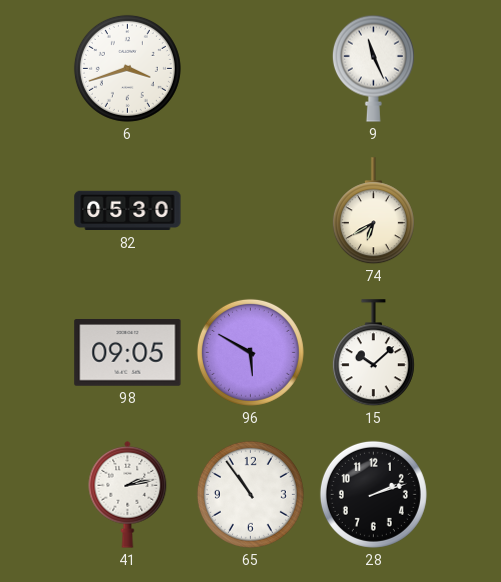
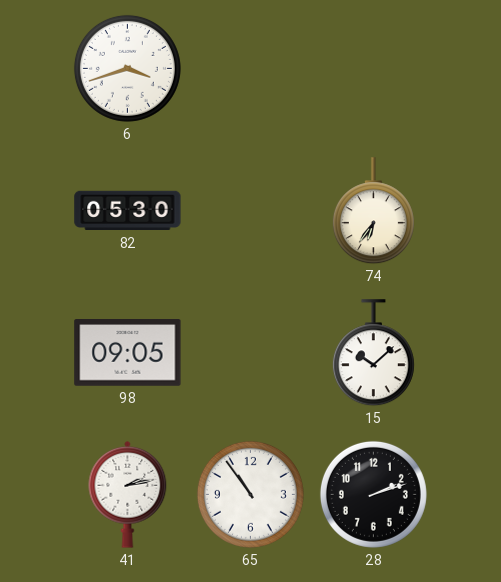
9: 11:26 -> none (373, 68)
74: 6:40 -> 6:36 (373, 211)
96: 5:50 -> none (250, 352)
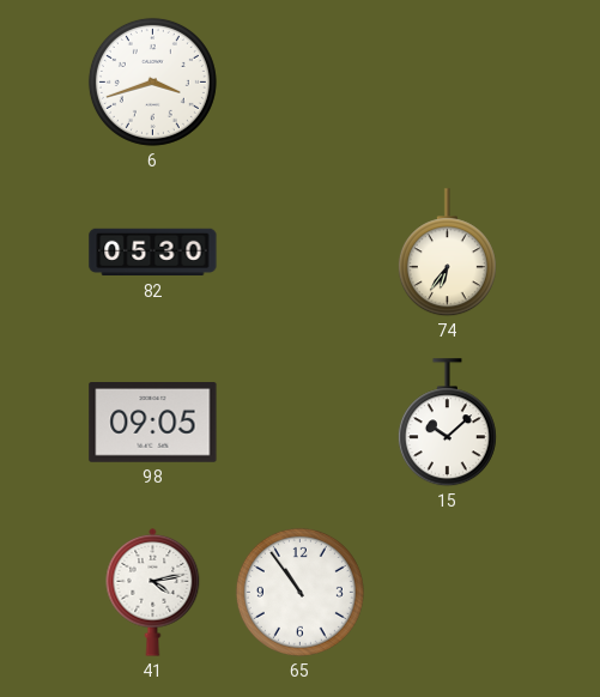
41: 2:13 -> 4:13 (153, 592)
28: 2:12 -> none (373, 494)
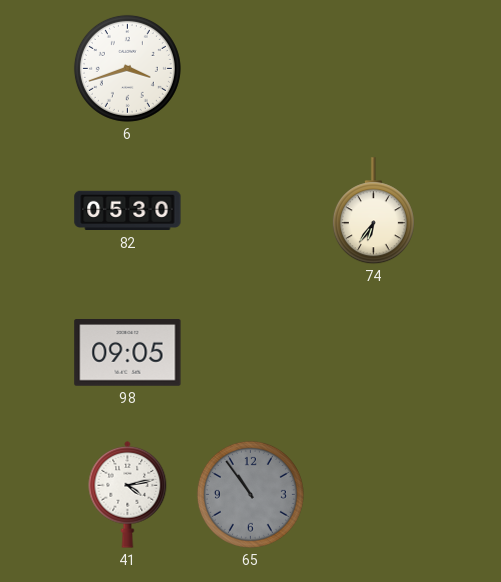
15: 10:08 -> none (447, 423)
65 dial: white -> grey (250, 494)
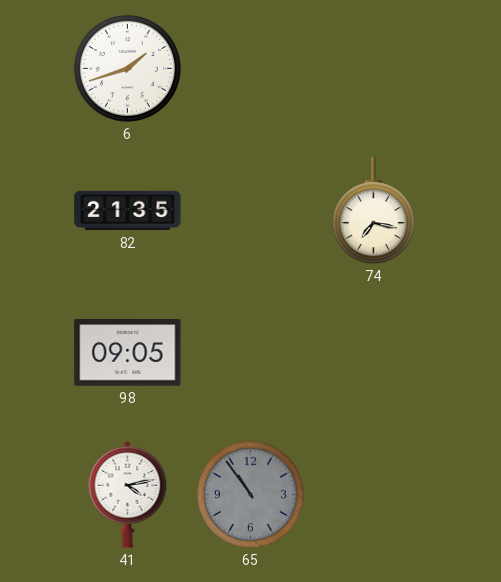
6: 3:42 -> 1:42 (127, 68)
82: 05:30 -> 21:35 (128, 211)
74: 6:36 -> 7:17 (373, 211)
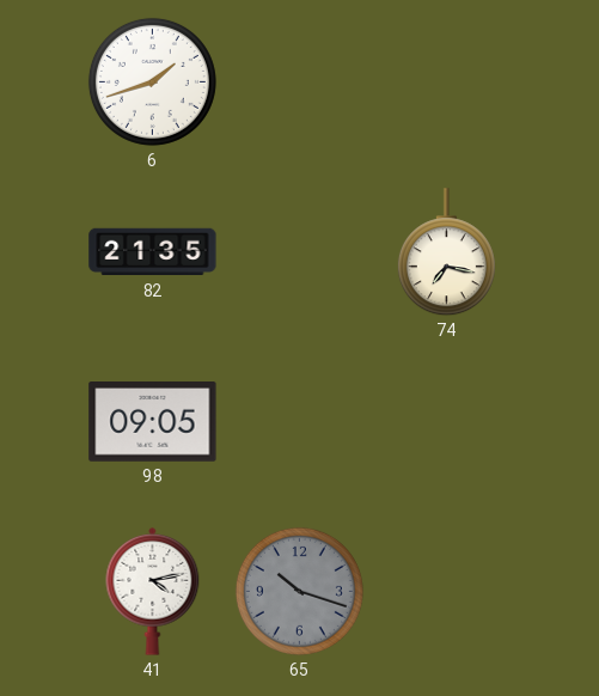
65: 10:54 -> 10:18 (299, 591)
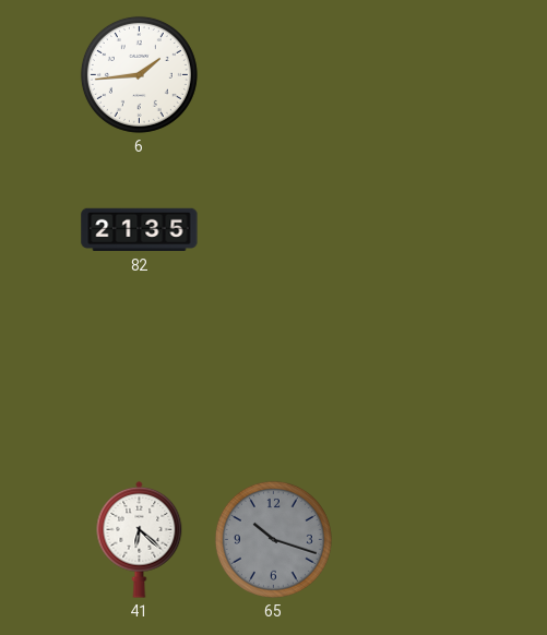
6: 1:42 -> 1:44 (139, 74)
74: 7:17 -> none (446, 252)
98: 09:05 -> none (153, 422)
41: 4:13 -> 6:22 (140, 539)
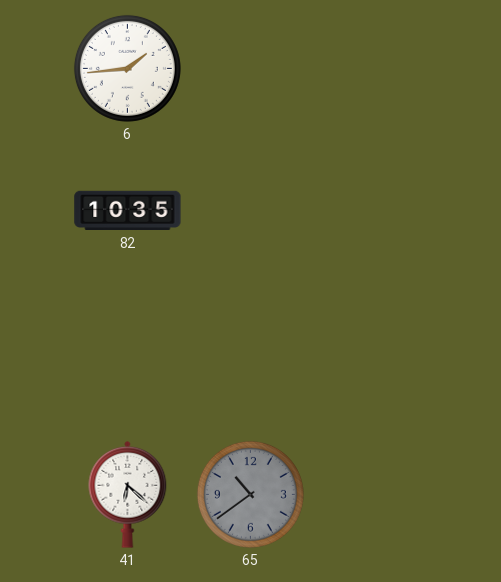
82: 21:35 -> 10:35 (128, 211)
65: 10:18 -> 10:39 (250, 494)
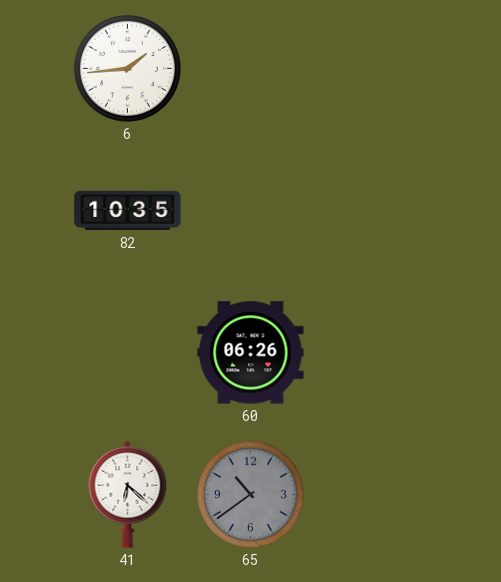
60: none -> 06:26 (251, 353)
